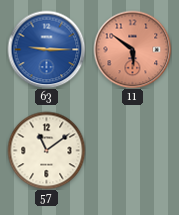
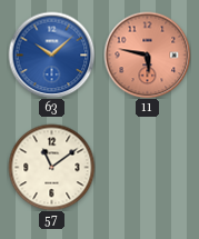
63: 9:15 -> 10:08 (51, 54)
11: 5:51 -> 5:47 (147, 54)
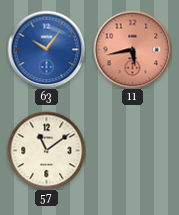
63: 10:08 -> 10:06 (46, 49)
11: 5:47 -> 5:43 (132, 49)
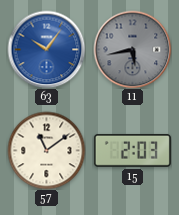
11 dial: salmon -> grey (132, 49)
15: none -> 2:03 (132, 150)
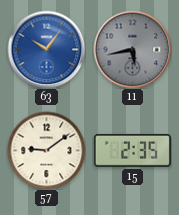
57: 11:09 -> 9:09 (46, 150)
15: 2:03 -> 2:35 (132, 150)
